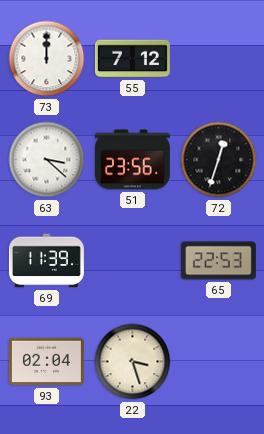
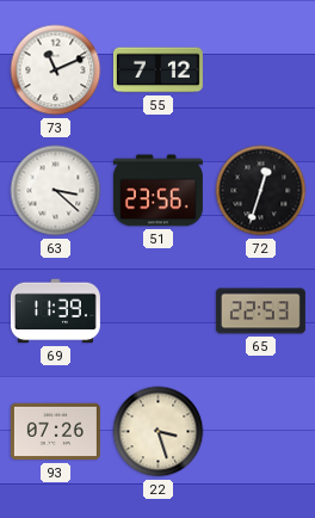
73: 12:00 -> 11:11 (56, 70)
93: 02:04 -> 07:26 (55, 432)
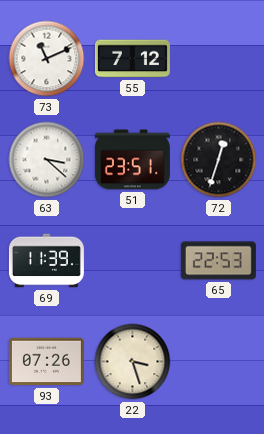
51: 23:56 -> 23:51 (132, 160)
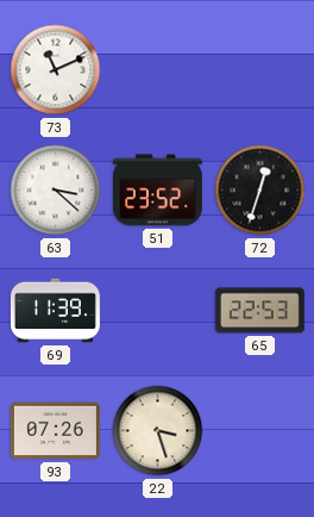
55: 7:12 -> none (132, 59)
51: 23:51 -> 23:52 (157, 191)
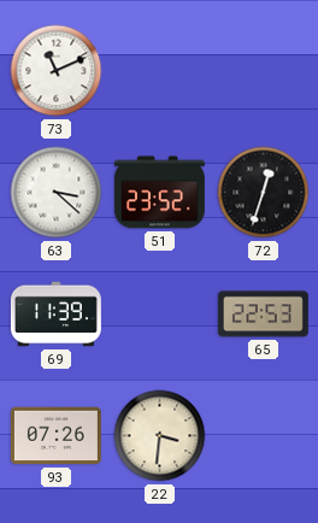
22: 3:27 -> 3:31 (160, 436)
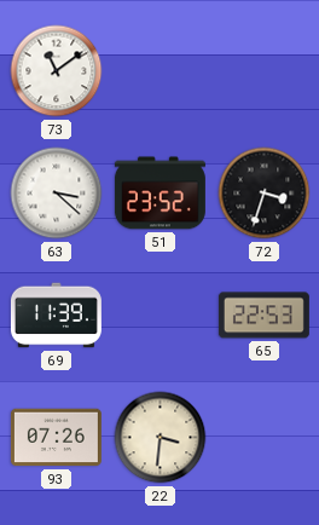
73: 11:11 -> 11:09 (57, 71)
72: 12:33 -> 3:33 (265, 194)
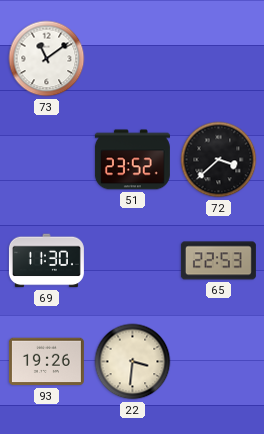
63: 3:22 -> none (57, 194)
72: 3:33 -> 3:38 (219, 160)
69: 11:39 -> 11:30 (46, 261)
93: 07:26 -> 19:26 (46, 362)
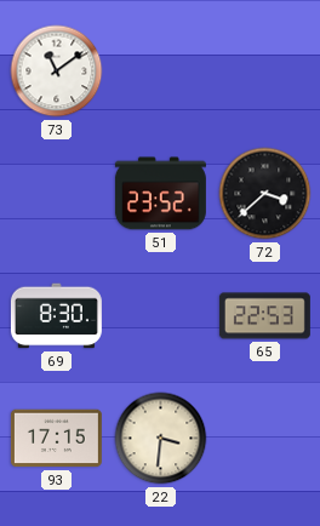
69: 11:30 -> 8:30 (56, 316)
93: 19:26 -> 17:15 (56, 439)
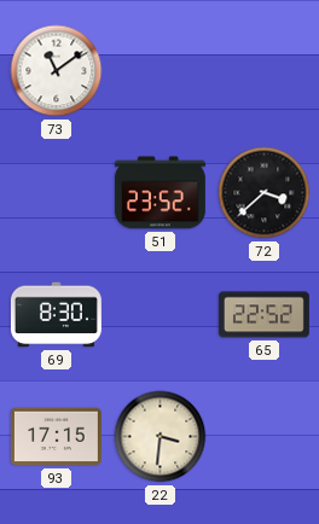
65: 22:53 -> 22:52 (263, 315)
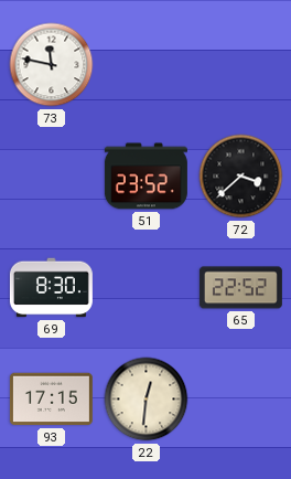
73: 11:09 -> 11:47 (52, 65)
22: 3:31 -> 12:31 (147, 400)
